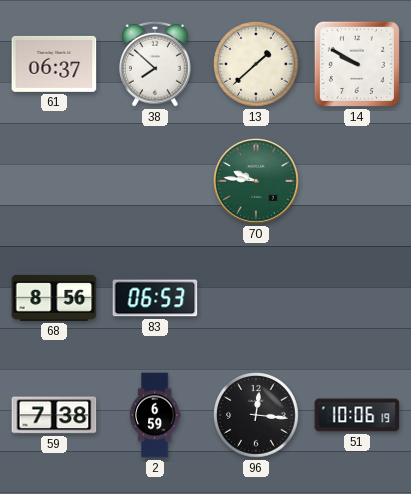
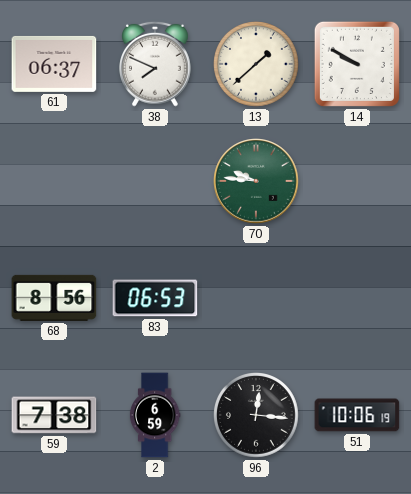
38: 7:52 -> 7:49 (156, 64)
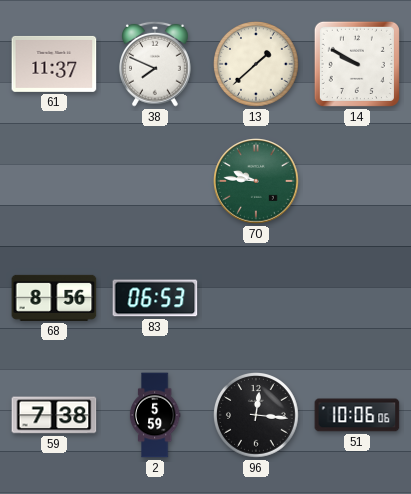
61: 06:37 -> 11:37 (54, 64)
2: 6:59 -> 5:59 (155, 415)
51: 10:06:19 -> 10:06:06 (357, 415)
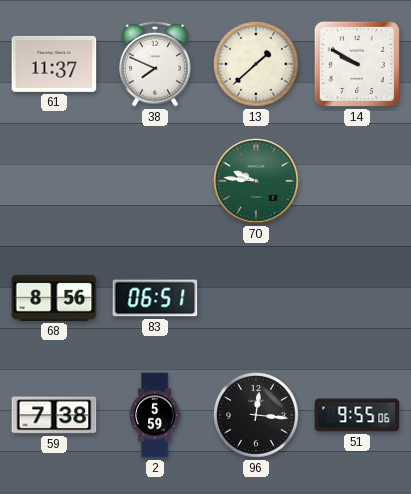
83: 06:53 -> 06:51 (155, 298)
51: 10:06 -> 9:55 (357, 415)
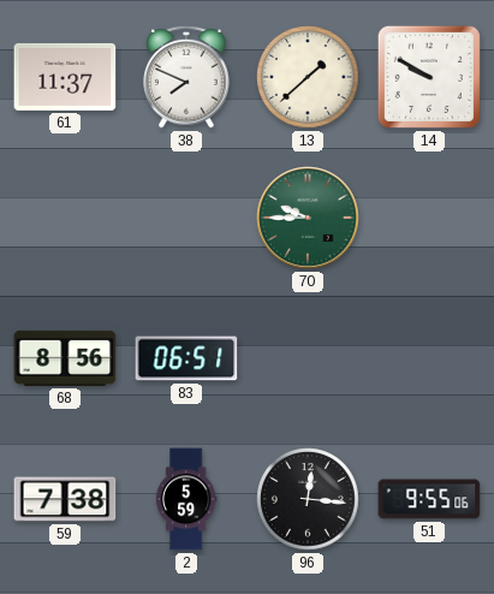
70: 9:46 -> 9:45 (308, 218)
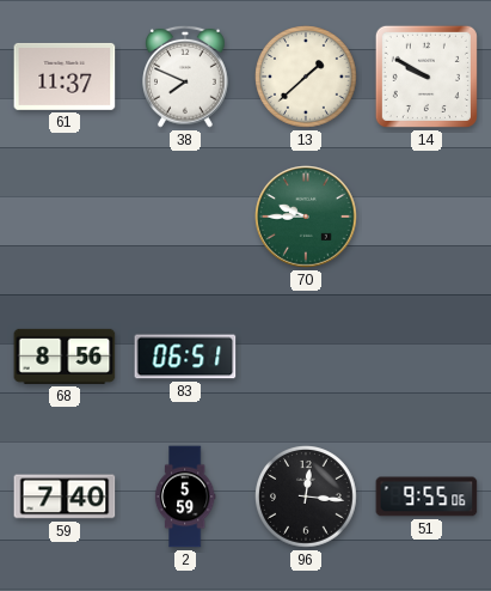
59: 7:38 -> 7:40 (65, 496)
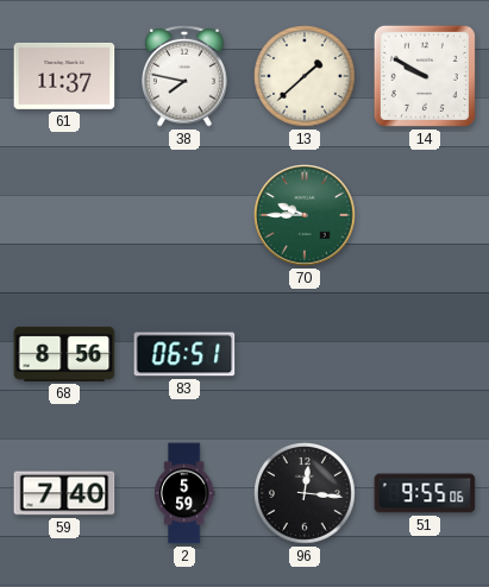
38: 7:49 -> 7:47 (186, 76)
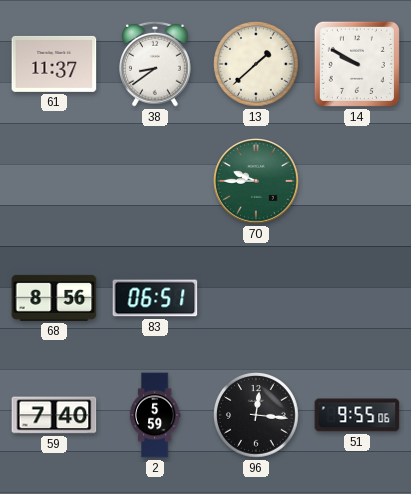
38: 7:47 -> 8:39 (156, 64)
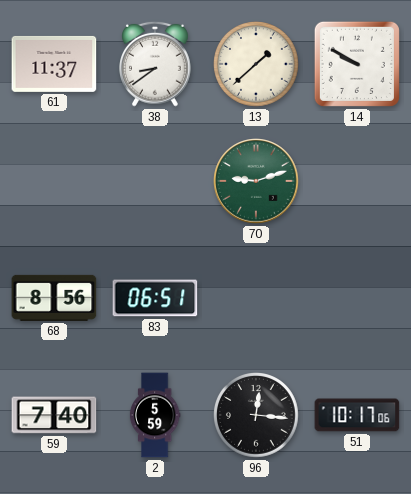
70: 9:45 -> 9:12 (256, 181)
51: 9:55 -> 10:17 (357, 415)
